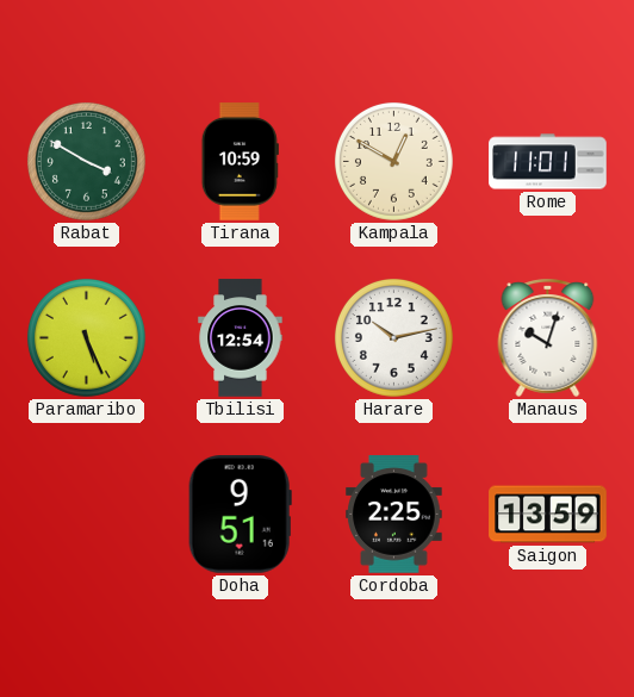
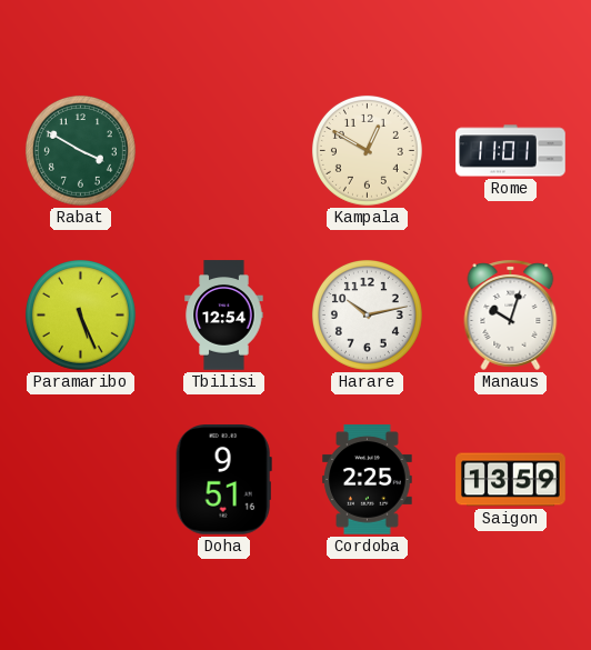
Tirana: 10:59 -> none (240, 162)
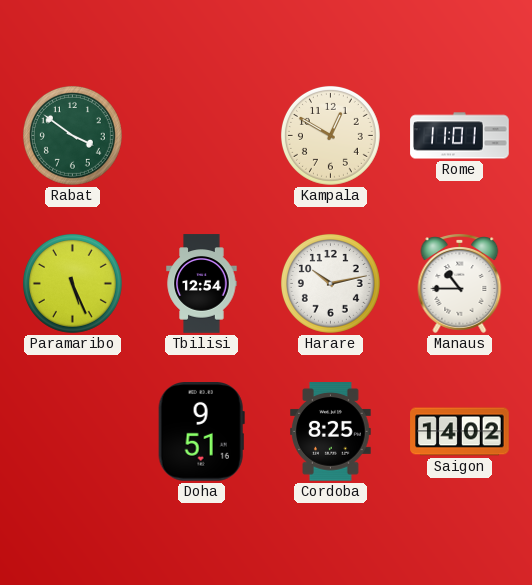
Rabat: 3:50 -> 3:51 (72, 135)
Manaus: 10:03 -> 10:45 (460, 283)
Cordoba: 2:25 -> 8:25 (331, 432)
Saigon: 13:59 -> 14:02 (460, 432)
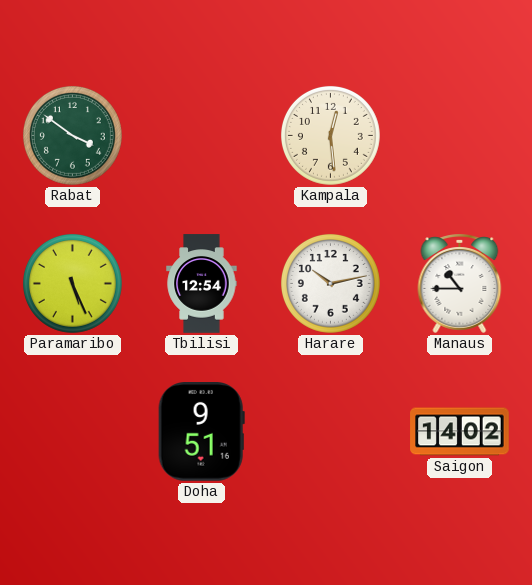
Kampala: 12:50 -> 12:29 (330, 135)
Rome: 11:01 -> none (460, 136)
Cordoba: 8:25 -> none (331, 432)
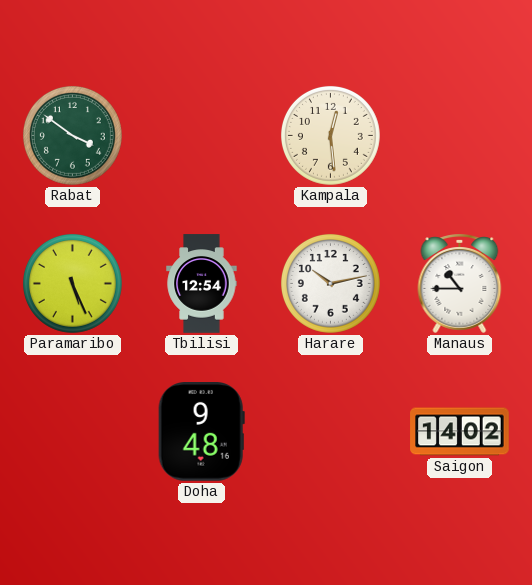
Doha: 9:51 -> 9:48 (201, 432)
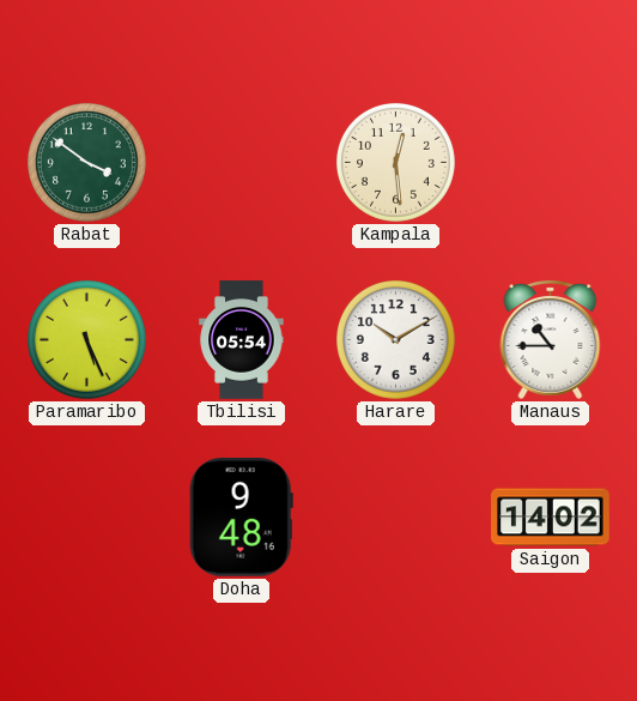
Tbilisi: 12:54 -> 05:54 (242, 340)
Harare: 10:13 -> 10:10 (395, 339)
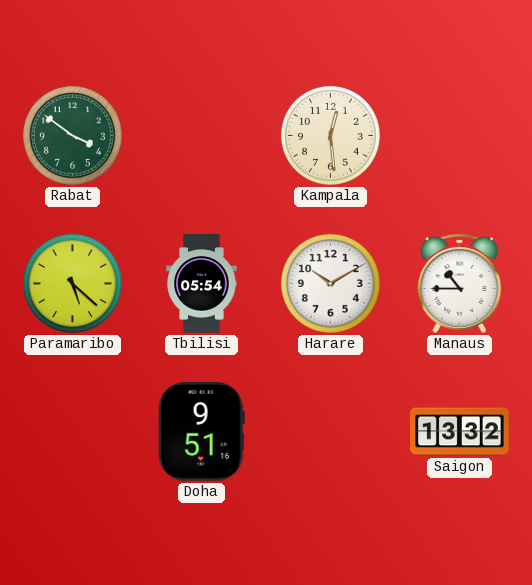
Paramaribo: 5:26 -> 5:22 (72, 283)
Doha: 9:48 -> 9:51 (201, 432)
Saigon: 14:02 -> 13:32 (460, 432)
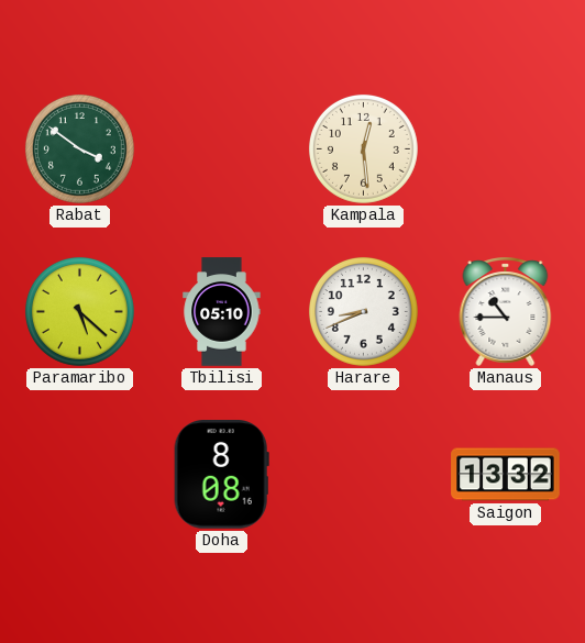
Tbilisi: 05:54 -> 05:10 (222, 312)
Harare: 10:10 -> 8:41 (363, 311)
Doha: 9:51 -> 8:08 (221, 475)
